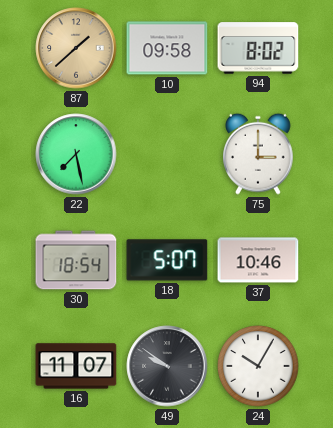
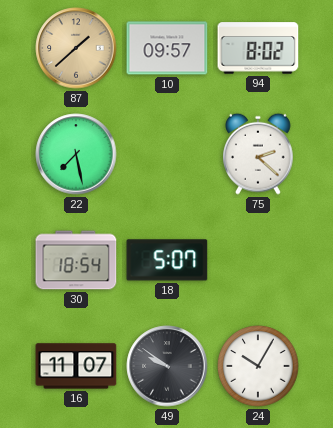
10: 09:58 -> 09:57 (167, 48)
75: 3:00 -> 2:22 (259, 154)
37: 10:46 -> none (258, 260)
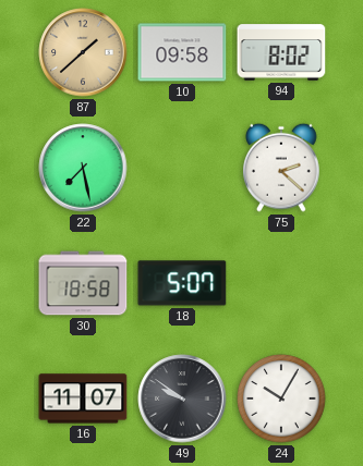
10: 09:57 -> 09:58 (182, 52)
30: 18:54 -> 18:58 (83, 283)
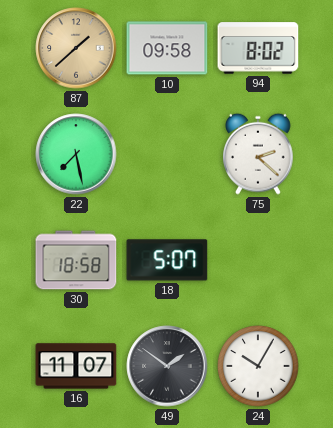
49: 9:51 -> 1:51 (167, 366)
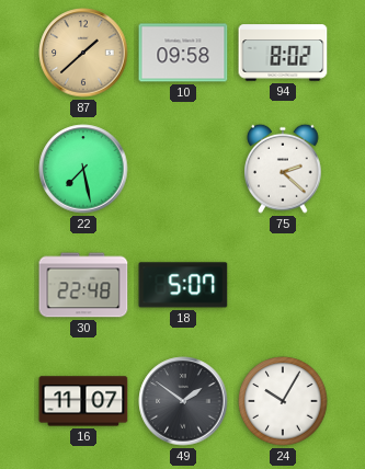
30: 18:58 -> 22:48 (83, 285)
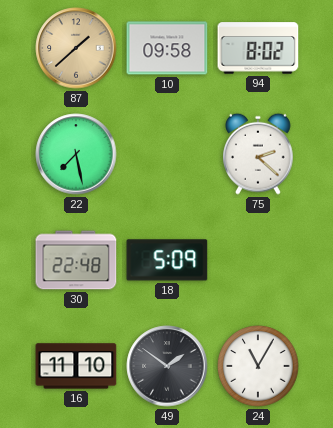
18: 5:07 -> 5:09 (167, 260)
16: 11:07 -> 11:10 (76, 366)
24: 10:05 -> 11:05 (258, 366)
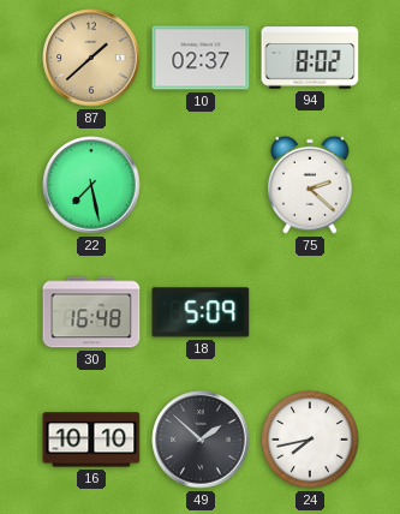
10: 09:58 -> 02:37 (201, 58)
30: 22:48 -> 16:48 (91, 312)
16: 11:10 -> 10:10 (91, 440)
49: 1:51 -> 1:52 (201, 440)
24: 11:05 -> 7:43 (310, 440)
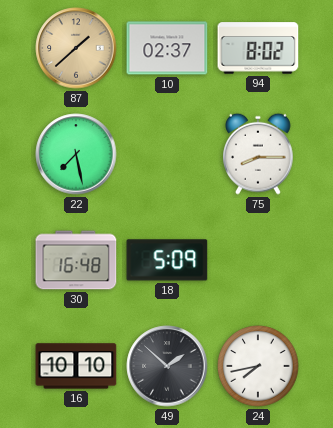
75: 2:22 -> 8:15 (259, 154)
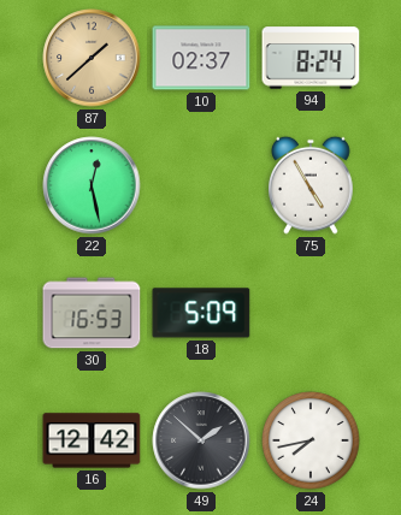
94: 8:02 -> 8:24 (311, 58)
22: 7:28 -> 12:28 (92, 185)
75: 8:15 -> 4:55 (312, 185)
30: 16:48 -> 16:53 (92, 313)
16: 10:10 -> 12:42 (92, 440)
